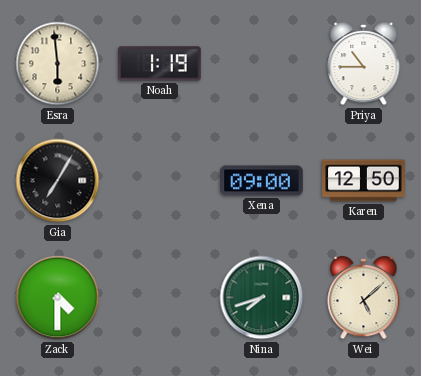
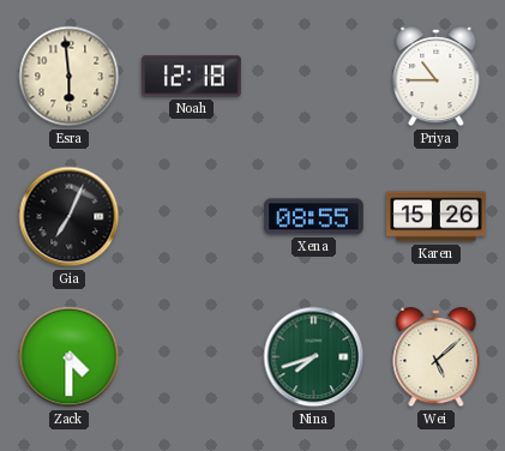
Noah: 1:19 -> 12:18 (192, 77)
Gia: 7:05 -> 7:04 (70, 217)
Xena: 09:00 -> 08:55 (314, 217)
Karen: 12:50 -> 15:26 (437, 217)
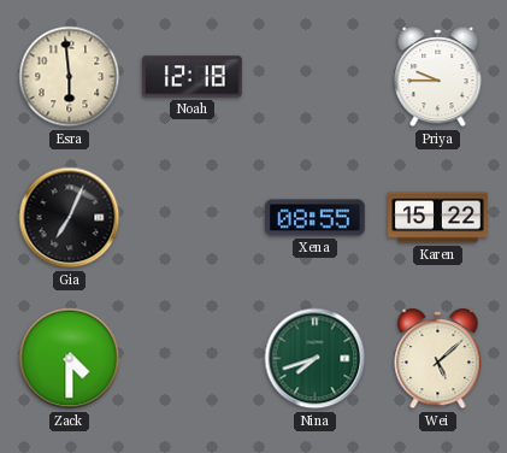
Priya: 10:45 -> 9:45 (438, 78)
Karen: 15:26 -> 15:22 (438, 218)
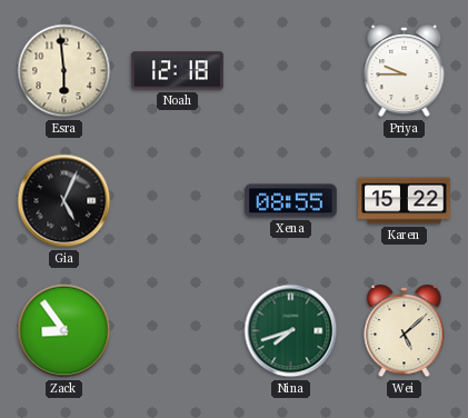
Gia: 7:04 -> 5:04 (64, 201)
Zack: 4:30 -> 8:54 (64, 331)
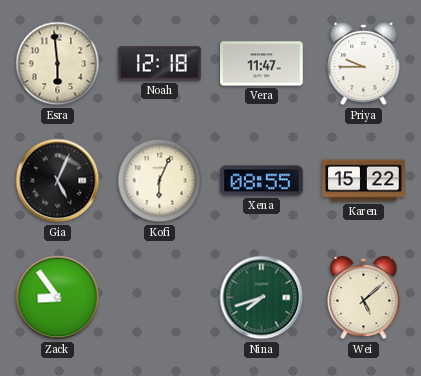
Vera: none -> 11:47 (262, 64)
Kofi: none -> 6:04 (160, 181)
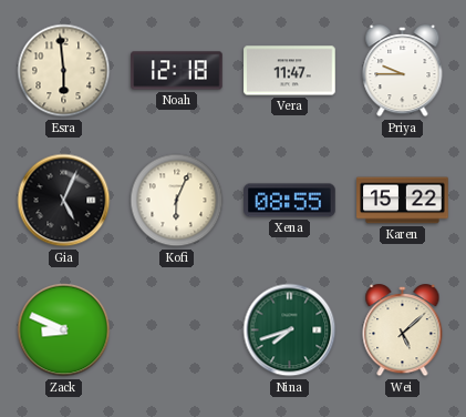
Zack: 8:54 -> 8:49 (64, 330)
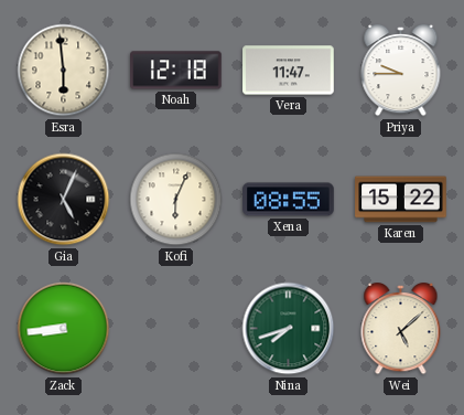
Zack: 8:49 -> 8:44 (64, 329)
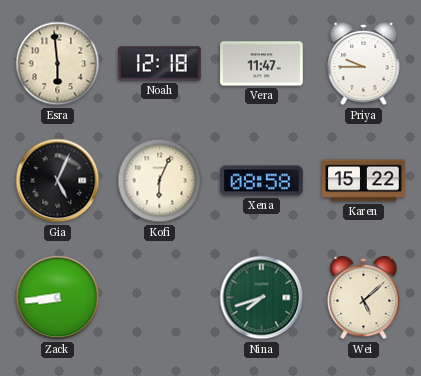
Xena: 08:55 -> 08:58 (262, 181)
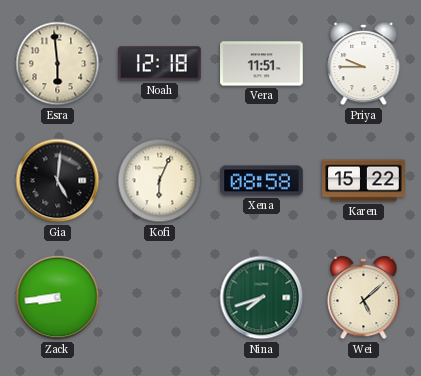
Vera: 11:47 -> 11:51 (262, 64)
Gia: 5:04 -> 5:01 (58, 181)
